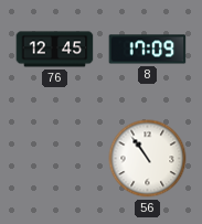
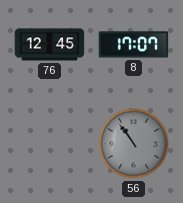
8: 17:09 -> 17:07 (134, 45)
56 dial: white -> grey (134, 144)
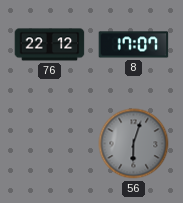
76: 12:45 -> 22:12 (50, 45)
56: 10:54 -> 6:03 (134, 144)
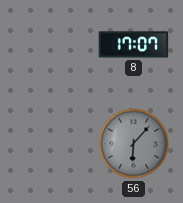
76: 22:12 -> none (50, 45)
56: 6:03 -> 6:07 (134, 144)
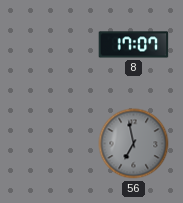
56: 6:07 -> 6:58 (134, 144)
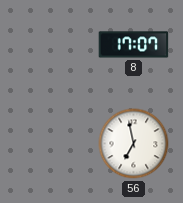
56 dial: grey -> white (134, 144)
